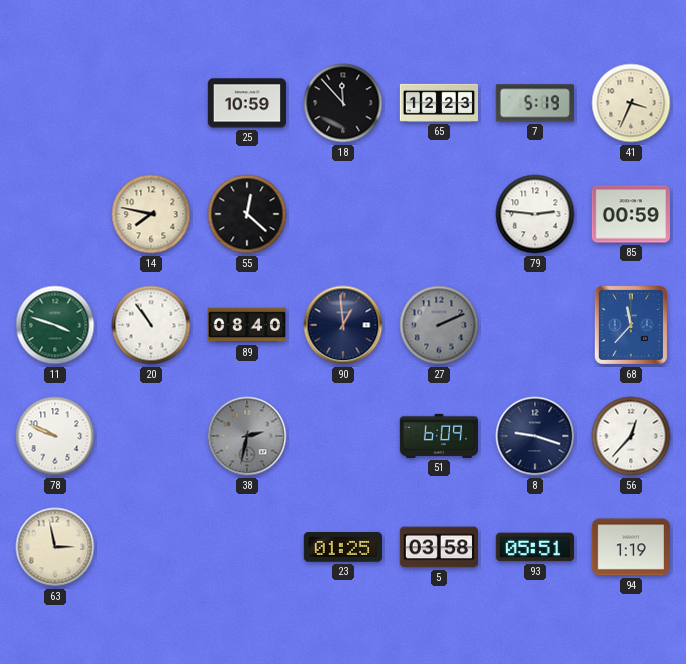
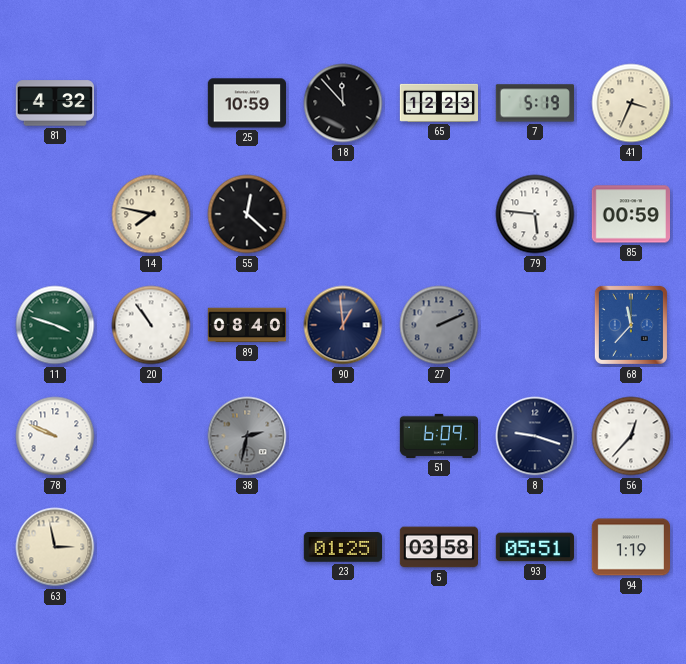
81: none -> 4:32 (54, 103)
79: 2:46 -> 5:46 (535, 214)
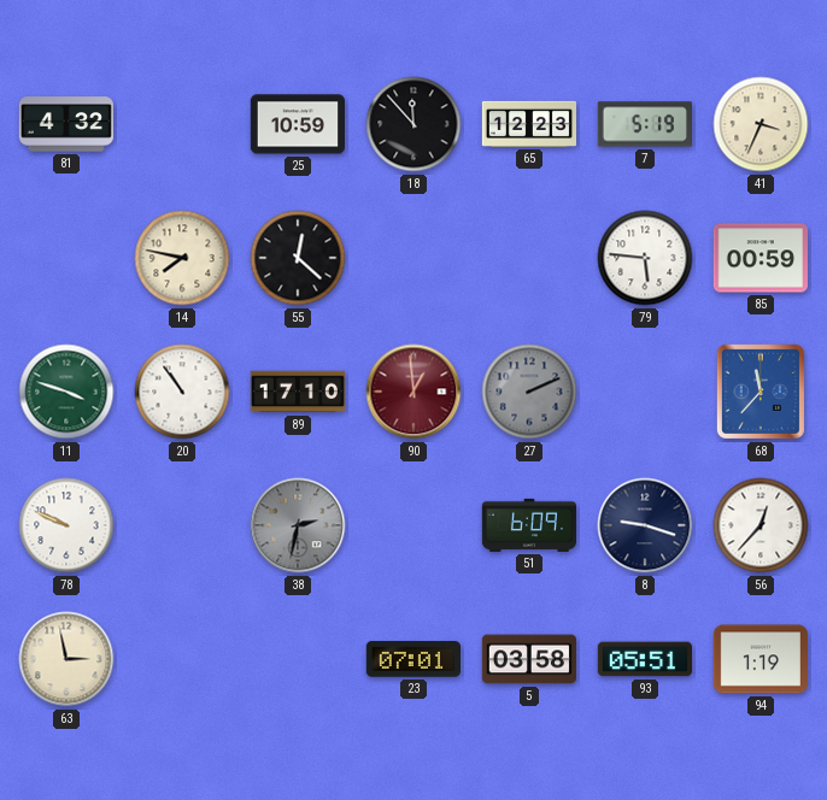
89: 08:40 -> 17:10 (297, 392)
90 dial: navy -> burgundy (413, 392)
23: 01:25 -> 07:01 (412, 659)
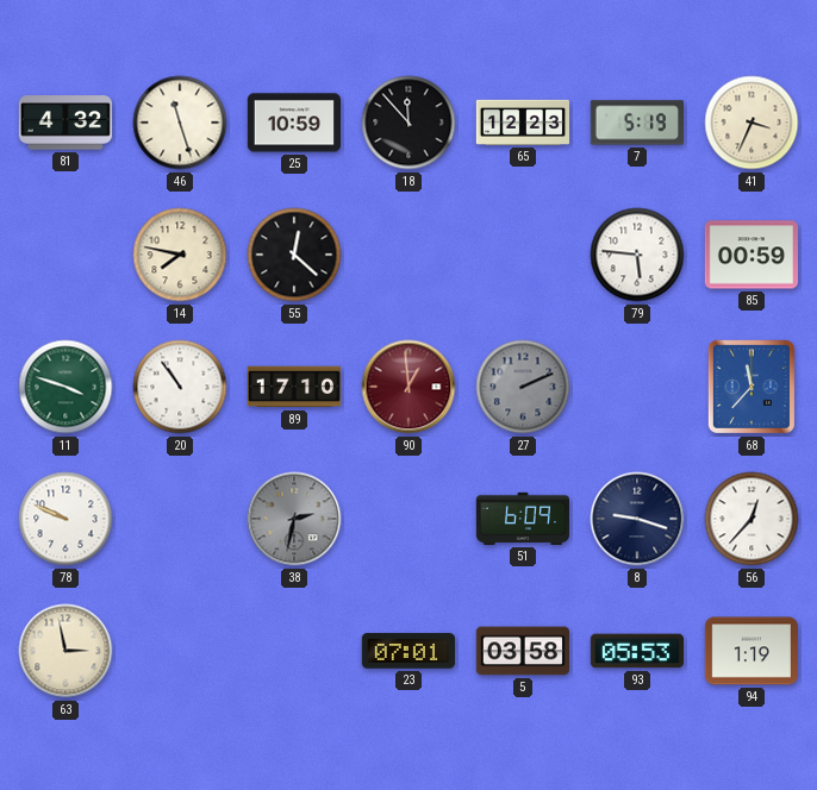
46: none -> 11:27 (180, 123)
93: 05:51 -> 05:53 (636, 651)
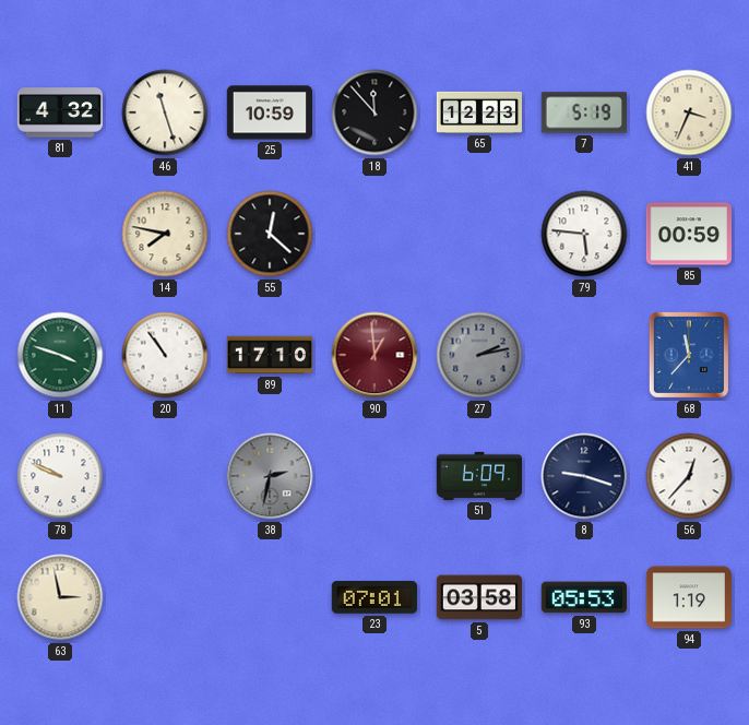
27: 2:11 -> 2:13 (479, 355)
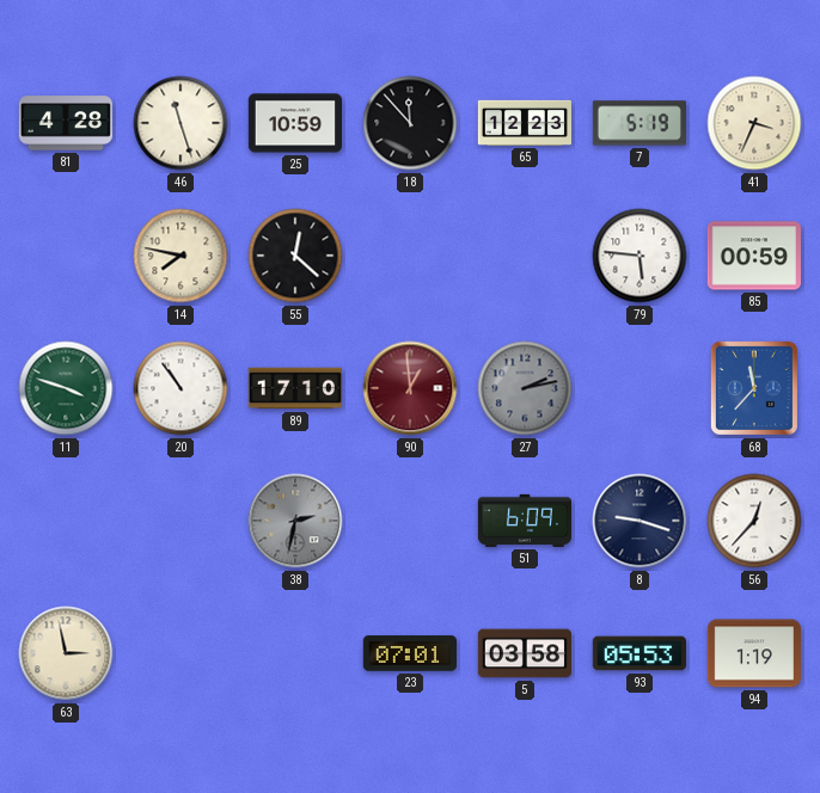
81: 4:32 -> 4:28 (65, 123)
78: 9:49 -> none (60, 476)
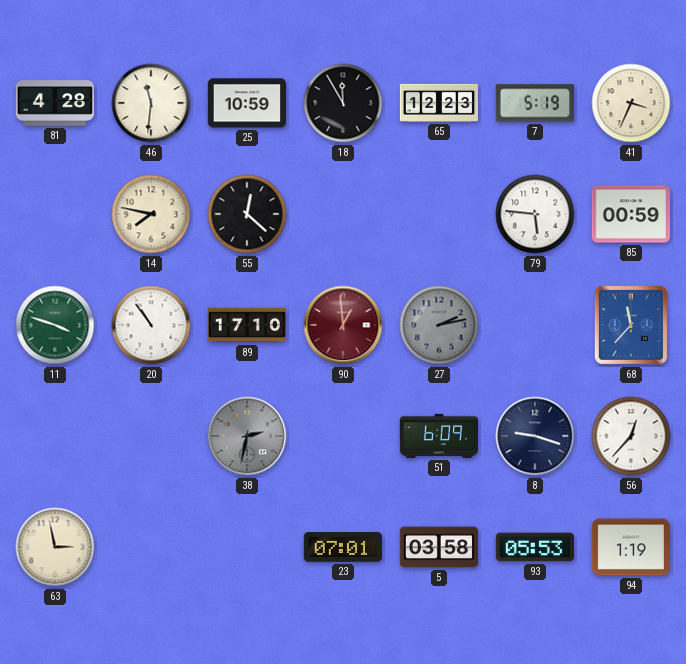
46: 11:27 -> 11:31 (151, 103)
18: 11:53 -> 11:55 (343, 103)
